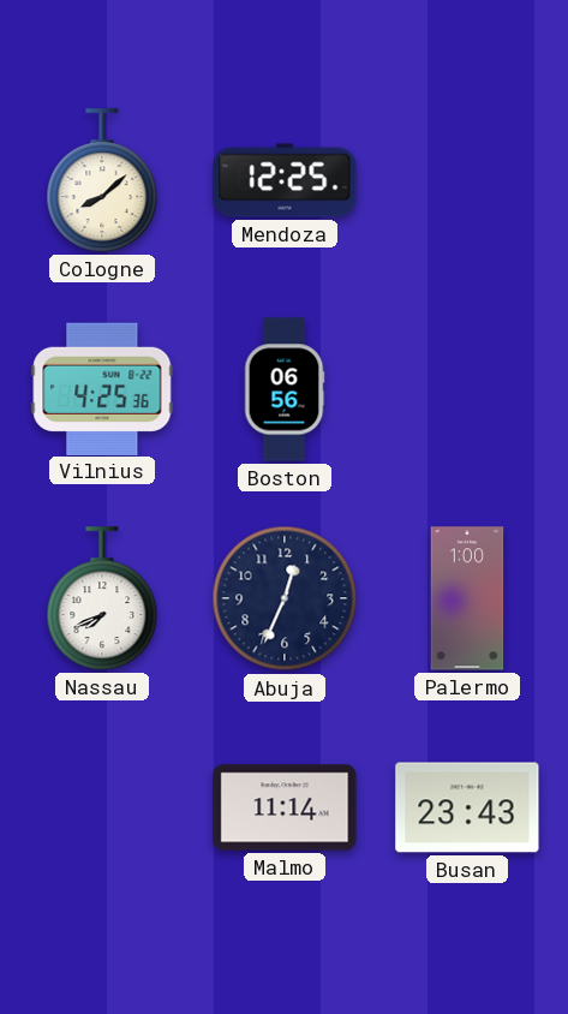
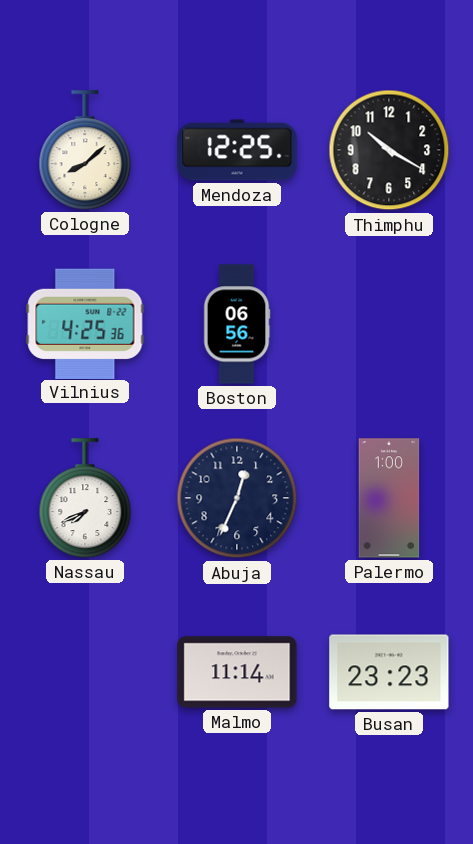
Thimphu: none -> 10:20 (389, 150)
Busan: 23:43 -> 23:23 (389, 672)
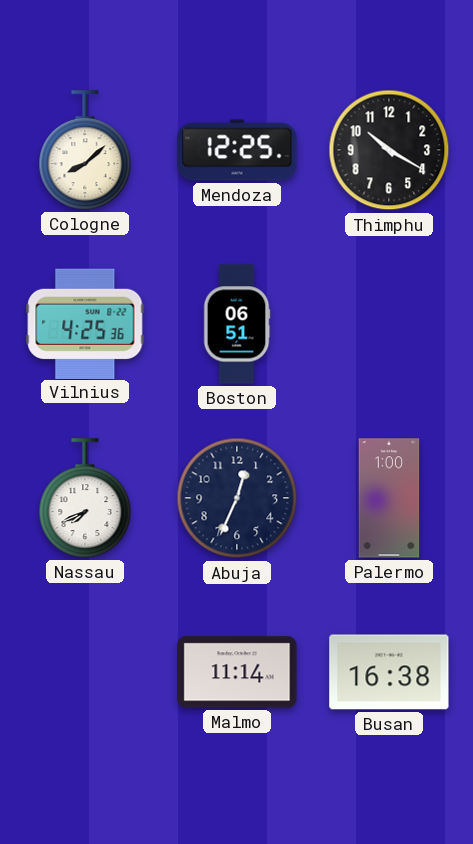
Boston: 06:56 -> 06:51 (237, 324)
Busan: 23:23 -> 16:38 (389, 672)
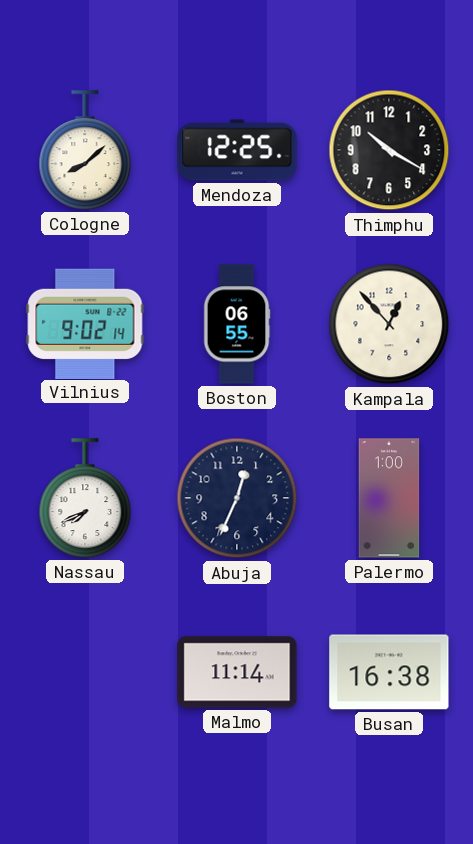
Vilnius: 4:25 -> 9:02 (85, 323)
Boston: 06:51 -> 06:55 (237, 324)
Kampala: none -> 12:53 (389, 324)
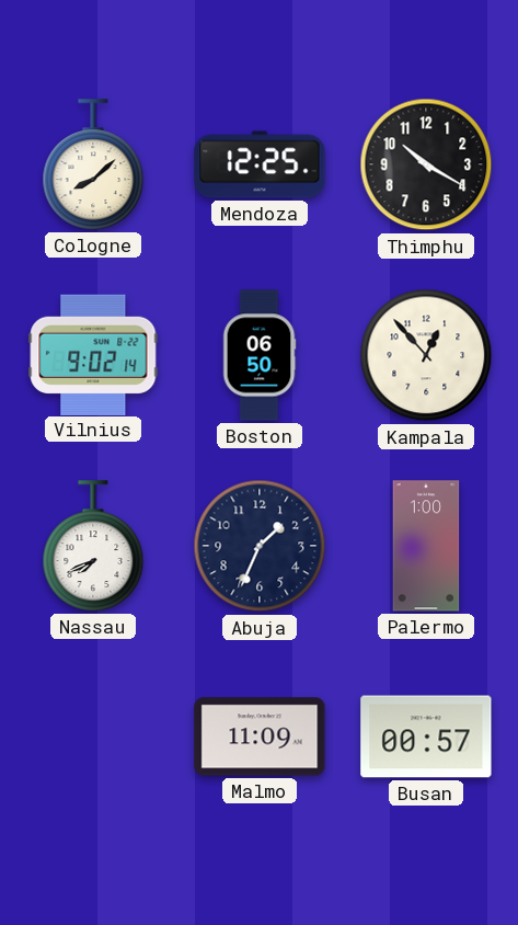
Boston: 06:55 -> 06:50 (260, 355)
Abuja: 12:34 -> 1:34 (260, 546)
Malmo: 11:14 -> 11:09 (260, 736)
Busan: 16:38 -> 00:57 (426, 736)
